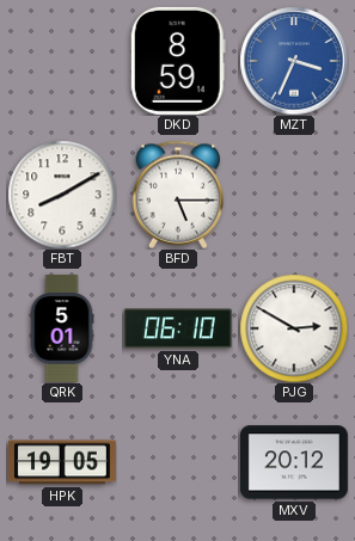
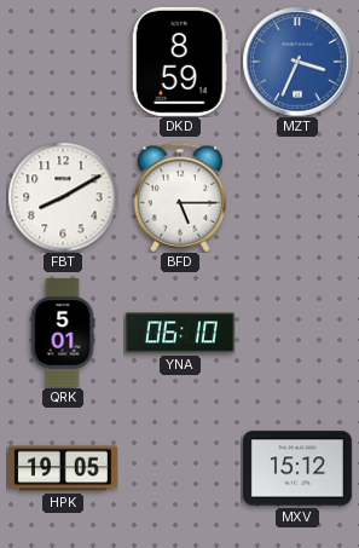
PJG: 2:50 -> none (294, 328)
MXV: 20:12 -> 15:12 (297, 468)
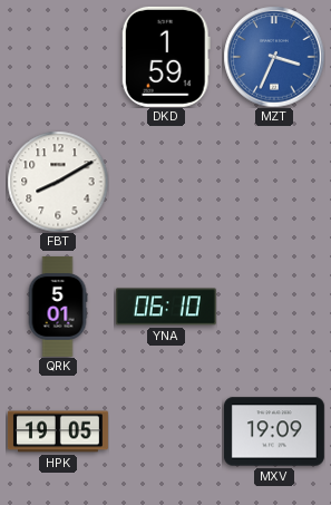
DKD: 8:59 -> 1:59 (166, 57)
BFD: 5:15 -> none (180, 197)
MXV: 15:12 -> 19:09 (274, 431)
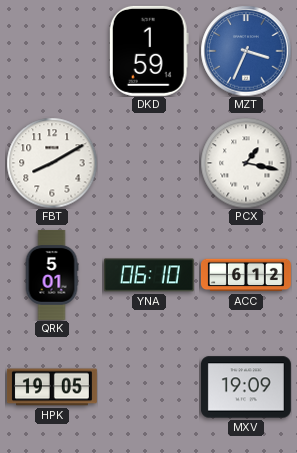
PCX: none -> 1:17 (246, 163)
ACC: none -> 6:12 (246, 275)
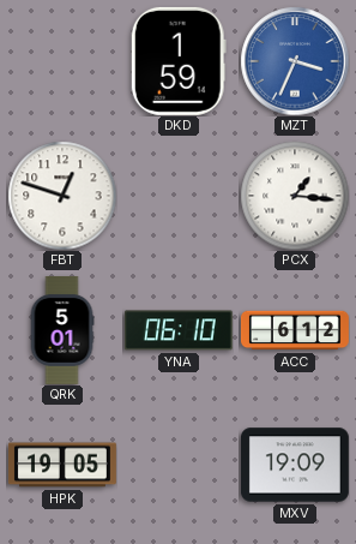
FBT: 8:10 -> 12:48 (62, 196)
PCX: 1:17 -> 1:16 (295, 196)
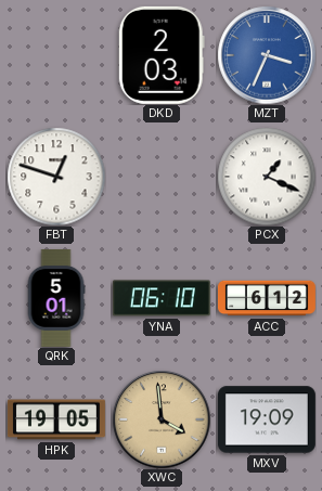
DKD: 1:59 -> 2:03 (162, 55)
PCX: 1:16 -> 1:19 (267, 177)
XWC: none -> 3:59 (162, 419)
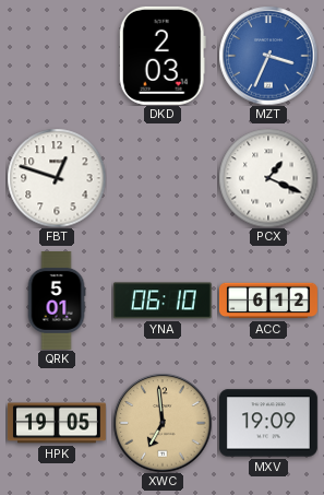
XWC: 3:59 -> 6:59 (163, 423)
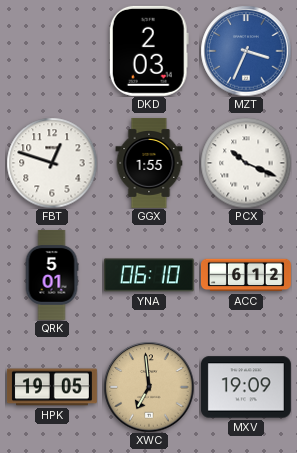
GGX: none -> 1:55 (149, 163)
PCX: 1:19 -> 10:19 (246, 163)
